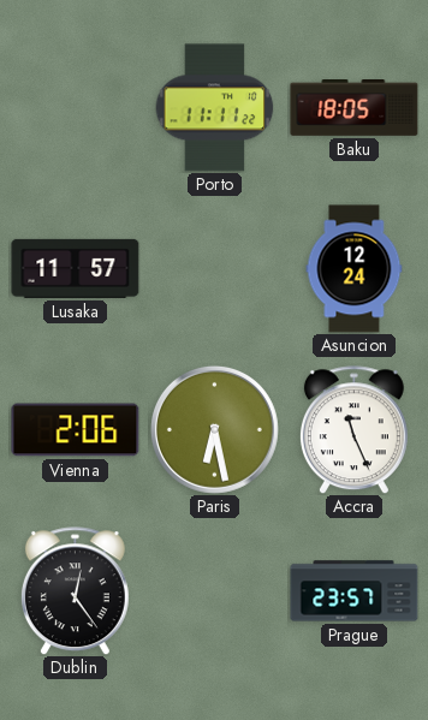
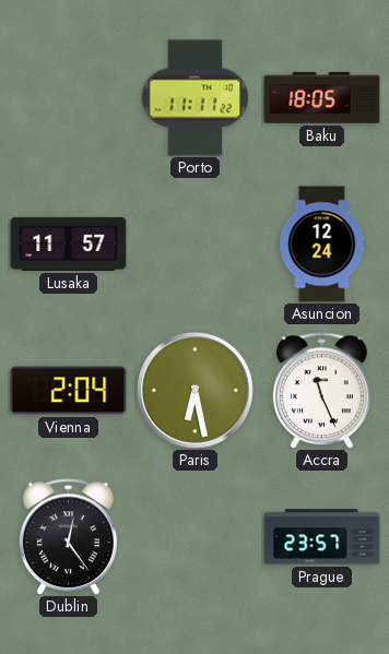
Vienna: 2:06 -> 2:04 (69, 391)
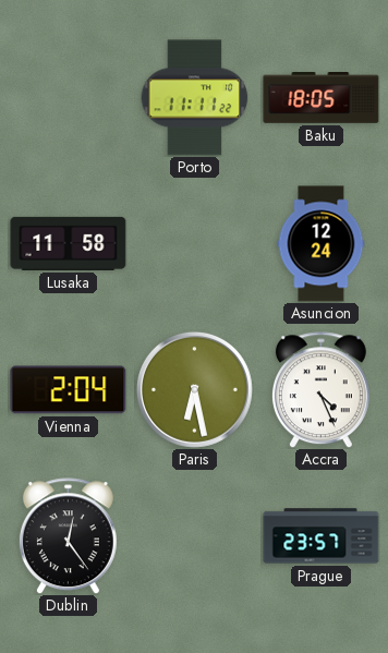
Lusaka: 11:57 -> 11:58 (69, 243)
Accra: 11:26 -> 4:26 (320, 390)
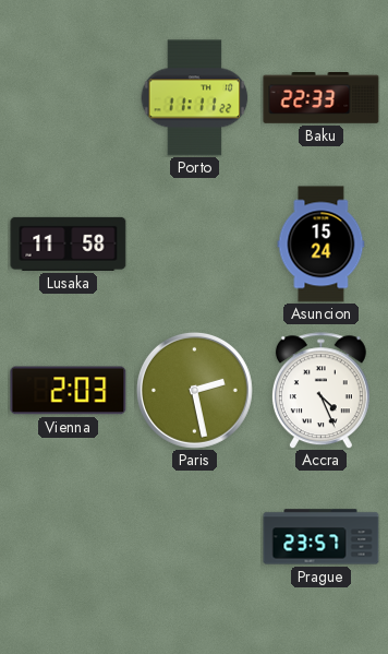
Baku: 18:05 -> 22:33 (322, 98)
Asuncion: 12:24 -> 15:24 (322, 245)
Vienna: 2:04 -> 2:03 (69, 391)
Paris: 6:28 -> 2:28 (194, 390)
Dublin: 12:24 -> none (68, 536)
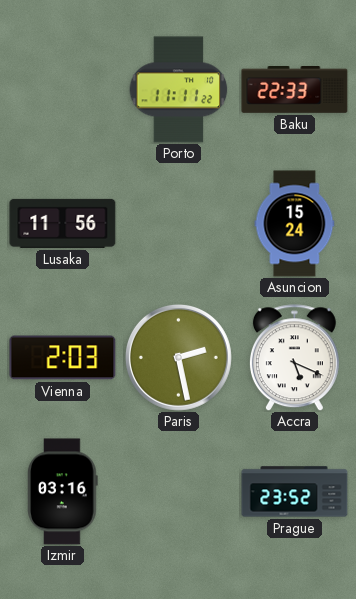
Lusaka: 11:58 -> 11:56 (63, 223)
Accra: 4:26 -> 5:19 (294, 358)
Izmir: none -> 03:16 (63, 492)
Prague: 23:57 -> 23:52 (295, 492)
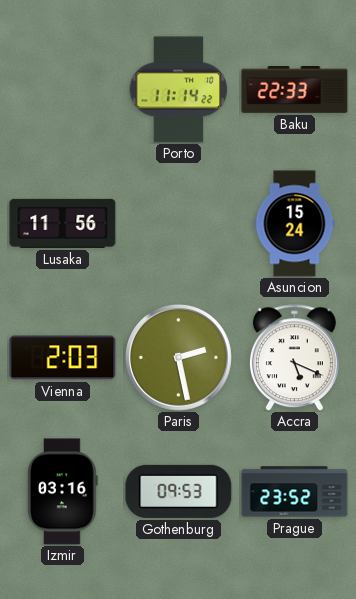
Porto: 11:11 -> 11:14 (179, 90)
Gothenburg: none -> 09:53 (179, 491)
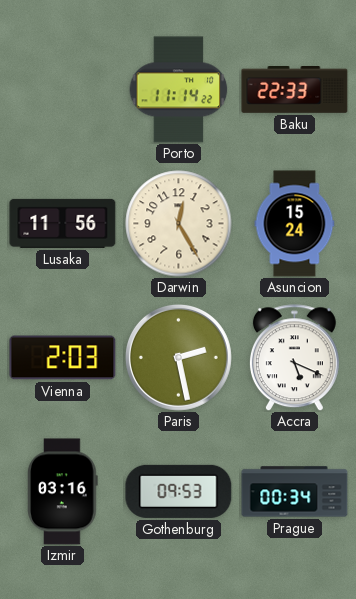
Darwin: none -> 12:25 (179, 224)
Prague: 23:52 -> 00:34 (295, 492)
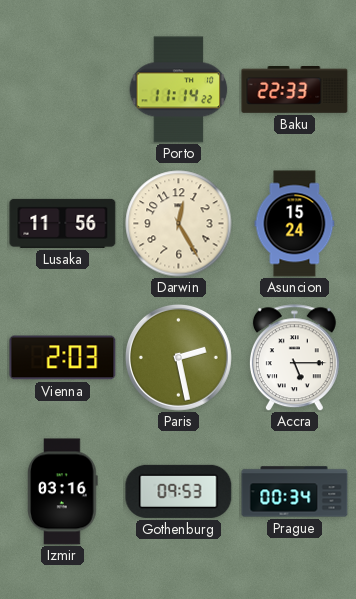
Accra: 5:19 -> 5:15 (294, 358)
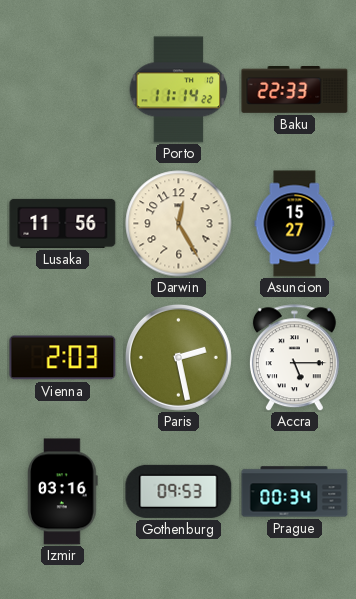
Asuncion: 15:24 -> 15:27 (295, 224)
